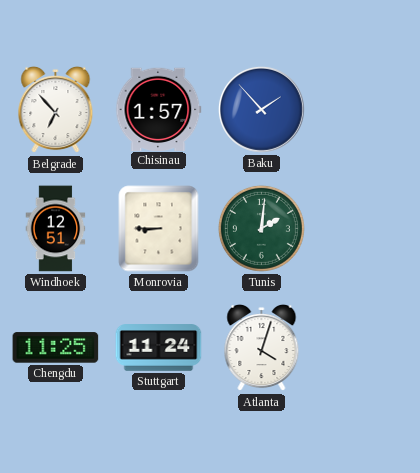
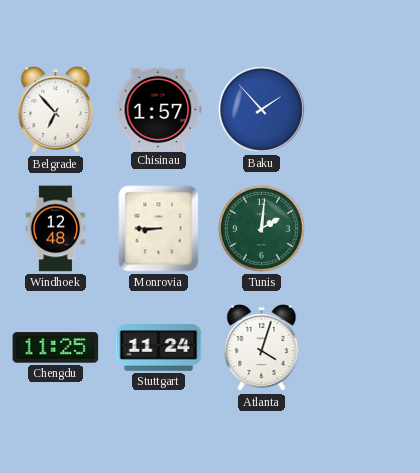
Windhoek: 12:51 -> 12:48 (56, 229)
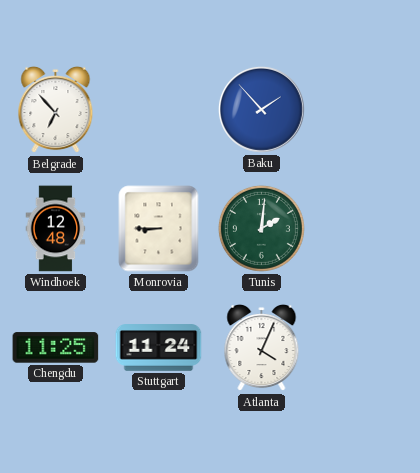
Chisinau: 1:57 -> none (159, 109)
Atlanta: 4:03 -> 4:04 (262, 348)
